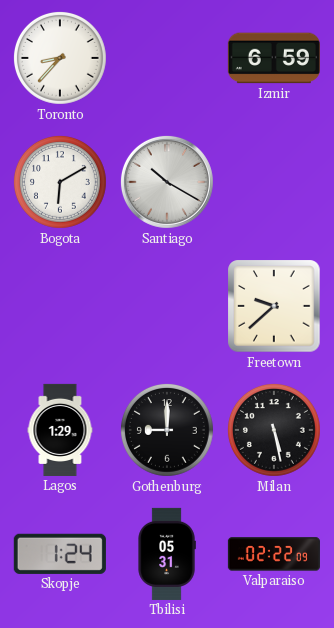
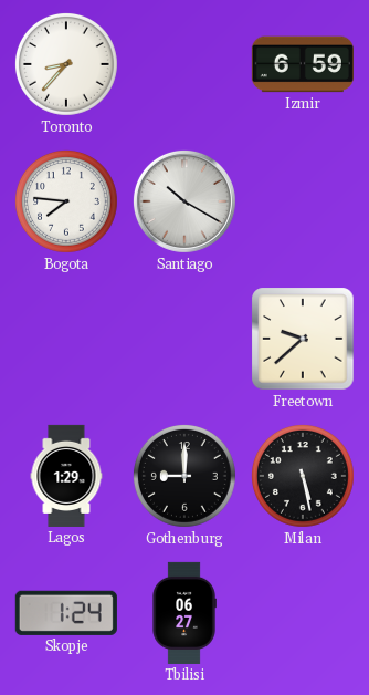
Bogota: 6:10 -> 7:46 (66, 201)
Tbilisi: 05:31 -> 06:27 (184, 613)
Valparaiso: 02:22 -> none (274, 554)
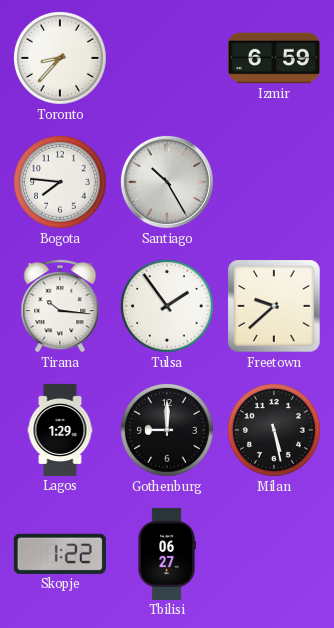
Santiago: 10:20 -> 10:25 (167, 182)
Tirana: none -> 10:16 (60, 306)
Tulsa: none -> 1:54 (167, 306)
Skopje: 1:24 -> 1:22 (60, 554)
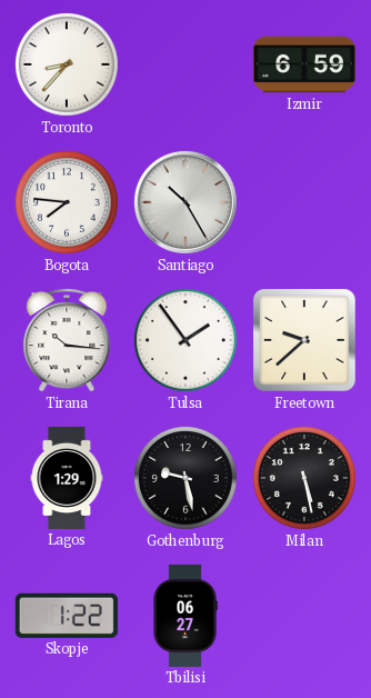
Gothenburg: 9:00 -> 9:28 (185, 478)
